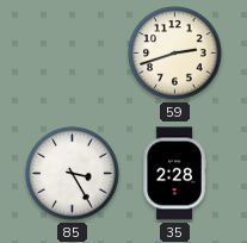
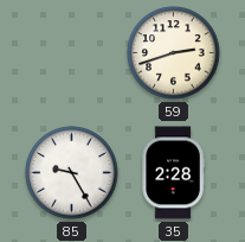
85: 3:25 -> 9:25 (72, 173)
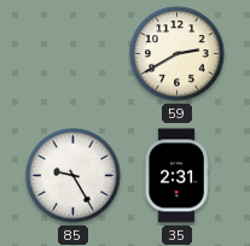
59: 2:42 -> 2:40 (178, 54)
35: 2:28 -> 2:31 (176, 176)
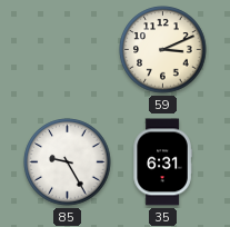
59: 2:40 -> 3:11 (163, 50)
35: 2:31 -> 6:31 (162, 162)
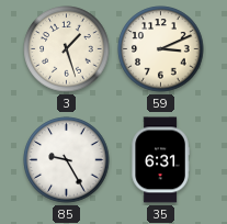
3: none -> 1:27 (67, 49)
